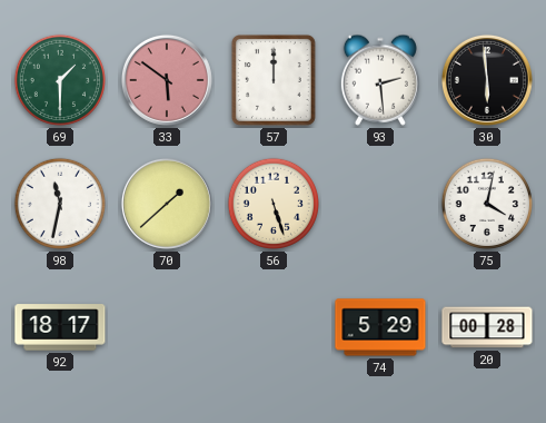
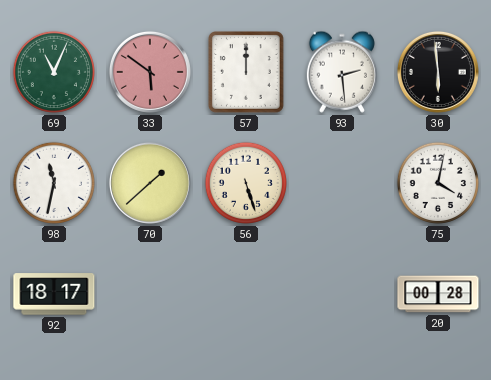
69: 1:30 -> 11:04 (54, 72)
74: 5:29 -> none (380, 327)
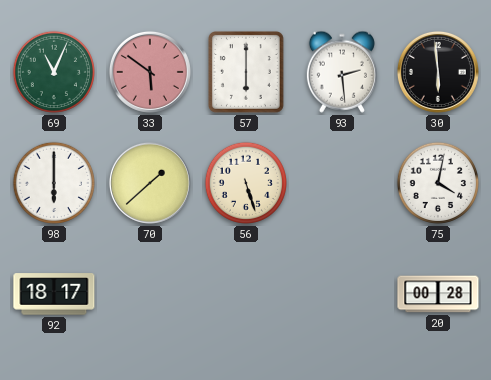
57: 12:00 -> 6:00 (246, 72)
98: 11:32 -> 6:00 (54, 183)
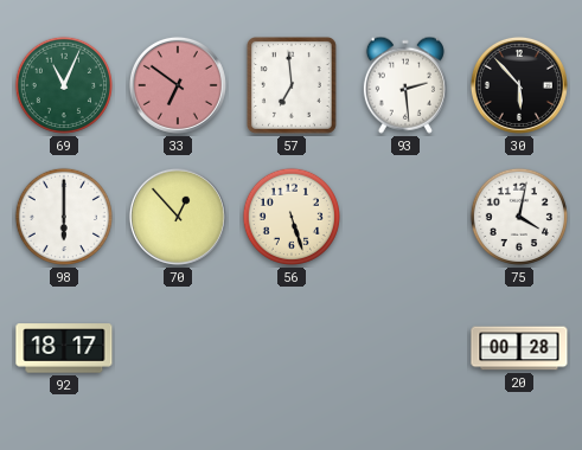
33: 5:51 -> 6:51 (178, 85)
57: 6:00 -> 6:59 (292, 85)
30: 5:59 -> 5:53 (519, 85)
70: 1:38 -> 12:53 (178, 217)
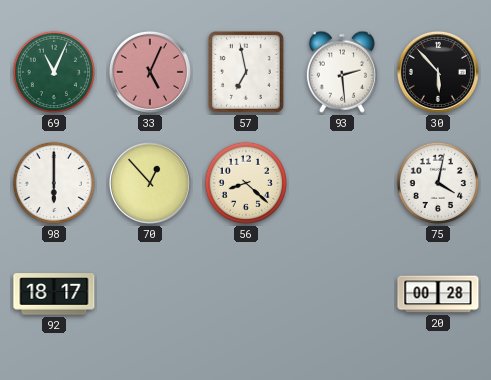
33: 6:51 -> 5:04 (150, 72)
57: 6:59 -> 6:58 (246, 72)
56: 5:27 -> 8:22 (246, 183)
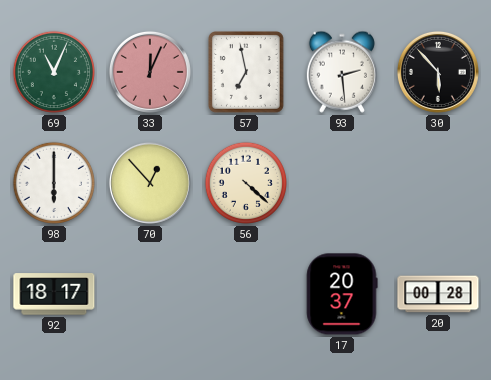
33: 5:04 -> 12:04 (150, 72)
56: 8:22 -> 4:22 (246, 183)
75: 4:02 -> none (438, 183)
17: none -> 20:37 (342, 294)
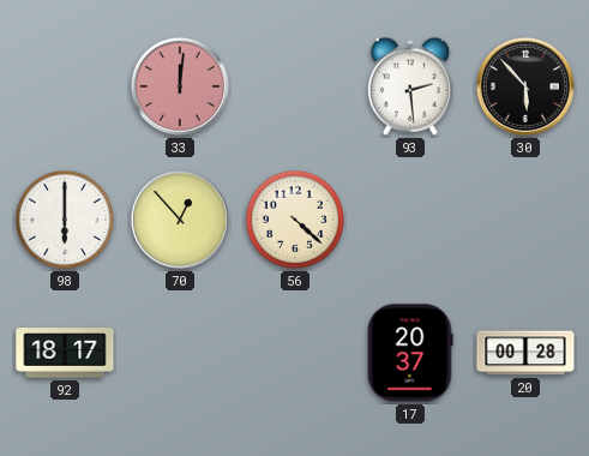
69: 11:04 -> none (54, 72)
33: 12:04 -> 12:01 (180, 86)
57: 6:58 -> none (246, 72)
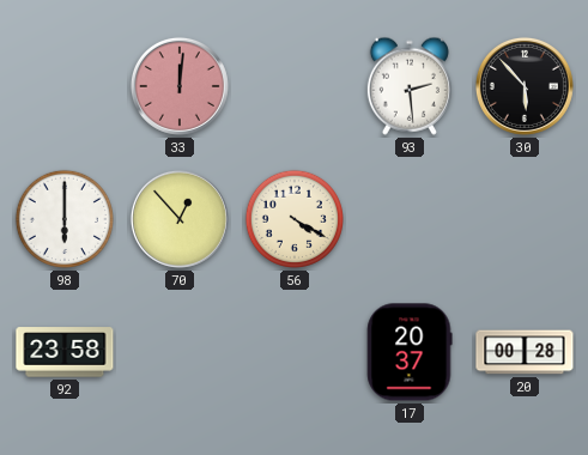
56: 4:22 -> 4:20 (295, 219)
92: 18:17 -> 23:58 (65, 352)
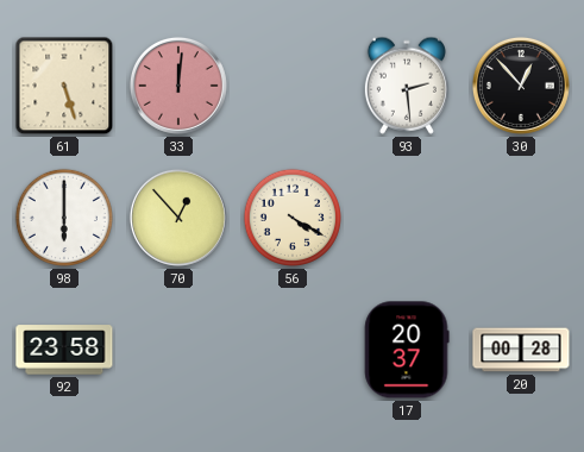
61: none -> 5:27 (64, 86)
30: 5:53 -> 12:53 (521, 86)
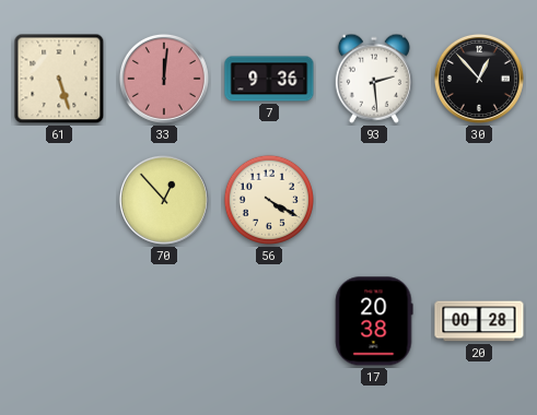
7: none -> 9:36 (269, 79)
98: 6:00 -> none (64, 218)
92: 23:58 -> none (64, 350)
17: 20:37 -> 20:38 (374, 321)
